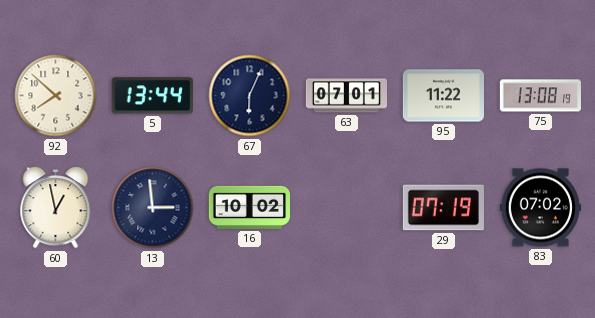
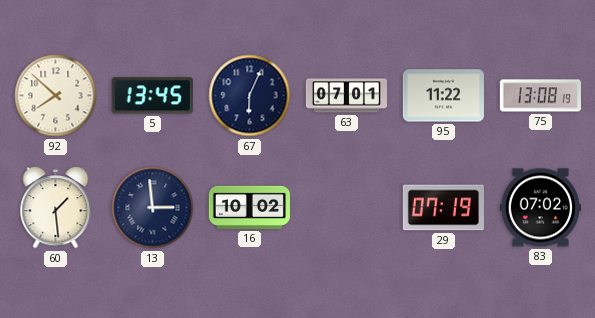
5: 13:44 -> 13:45 (152, 96)
60: 12:58 -> 1:29 (56, 208)
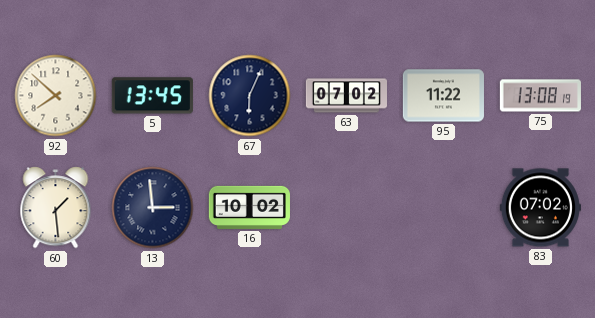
63: 07:01 -> 07:02 (346, 96)
29: 07:19 -> none (443, 208)
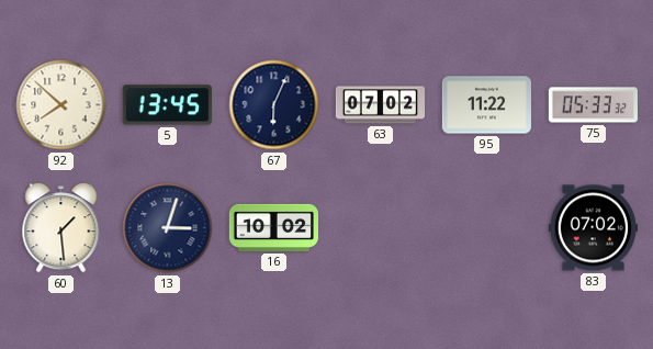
75: 13:08 -> 05:33 (593, 105)
13: 2:59 -> 3:03 (168, 228)
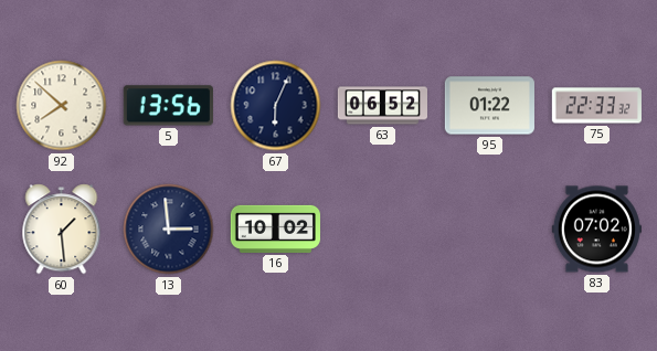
5: 13:45 -> 13:56 (168, 106)
63: 07:02 -> 06:52 (382, 106)
95: 11:22 -> 01:22 (489, 106)
75: 05:33 -> 22:33 (596, 106)
13: 3:03 -> 2:59 (169, 230)
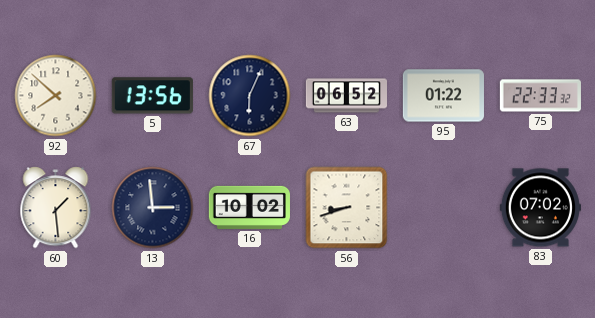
56: none -> 8:42 (347, 208)
